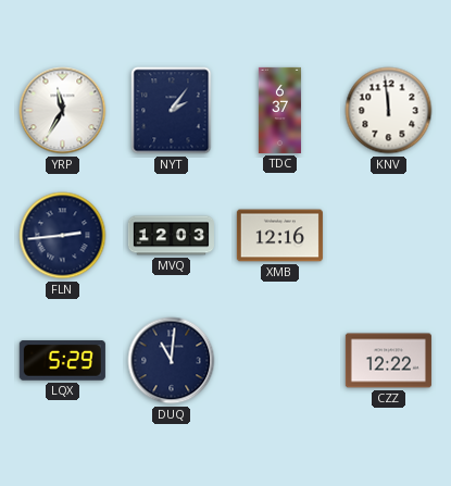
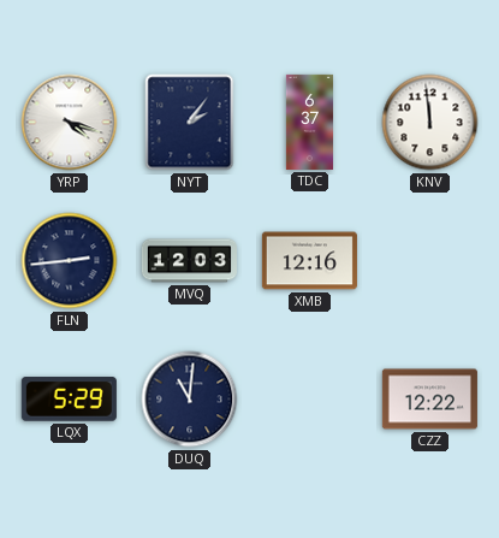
YRP: 11:35 -> 4:18 (70, 123)
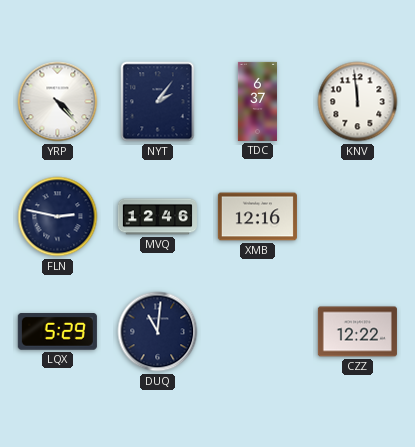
YRP: 4:18 -> 4:23 (58, 102)
FLN: 2:44 -> 2:47 (58, 217)
MVQ: 12:03 -> 12:46 (157, 217)
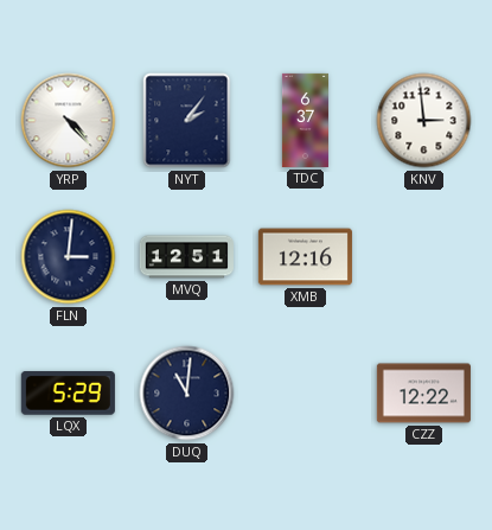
KNV: 11:59 -> 2:59 (424, 121)
FLN: 2:47 -> 3:01 (69, 257)
MVQ: 12:46 -> 12:51 (186, 257)
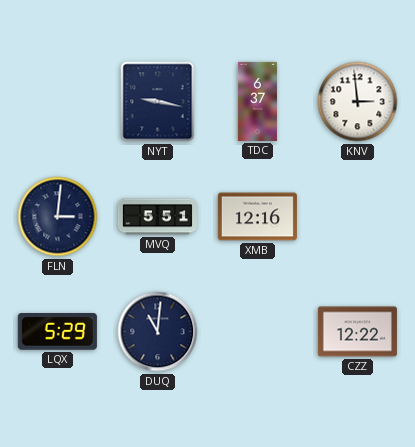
YRP: 4:23 -> none (69, 121)
NYT: 2:06 -> 9:17 (158, 102)
MVQ: 12:51 -> 5:51 (157, 217)
